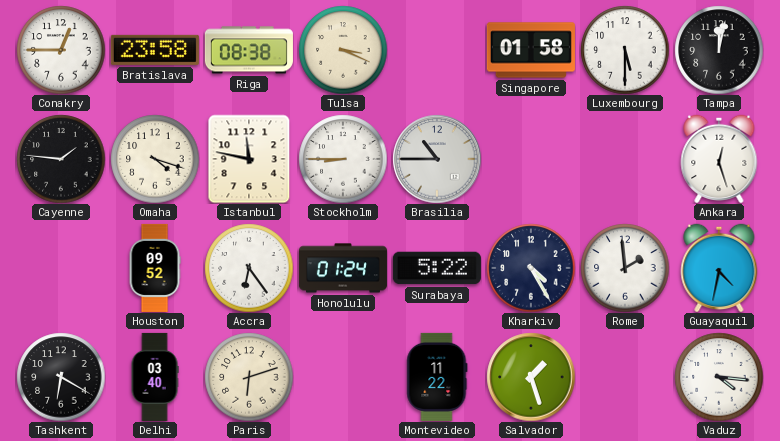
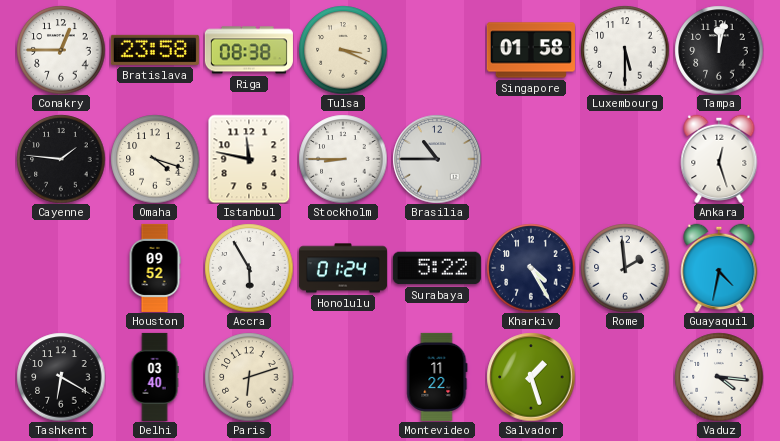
Accra: 6:24 -> 5:55 (249, 268)
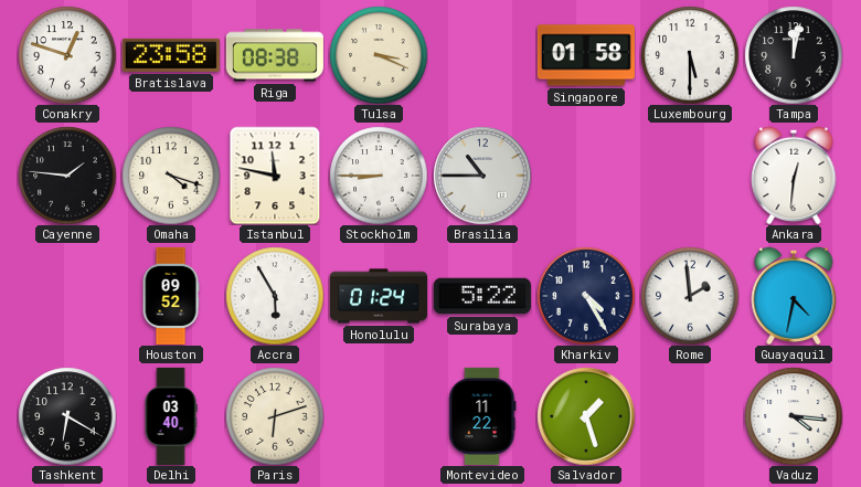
Conakry: 12:45 -> 12:48 (67, 55)
Ankara: 12:27 -> 12:31 (794, 176)
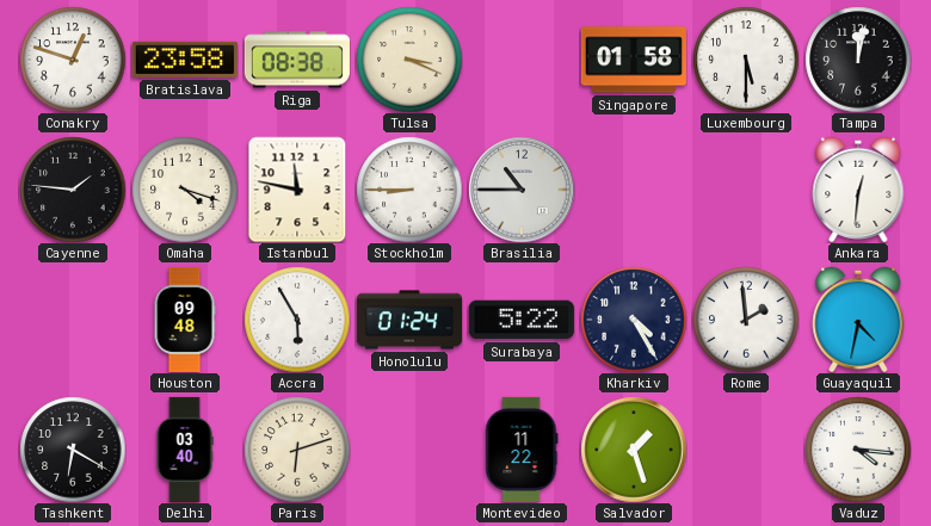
Houston: 09:52 -> 09:48 (185, 320)
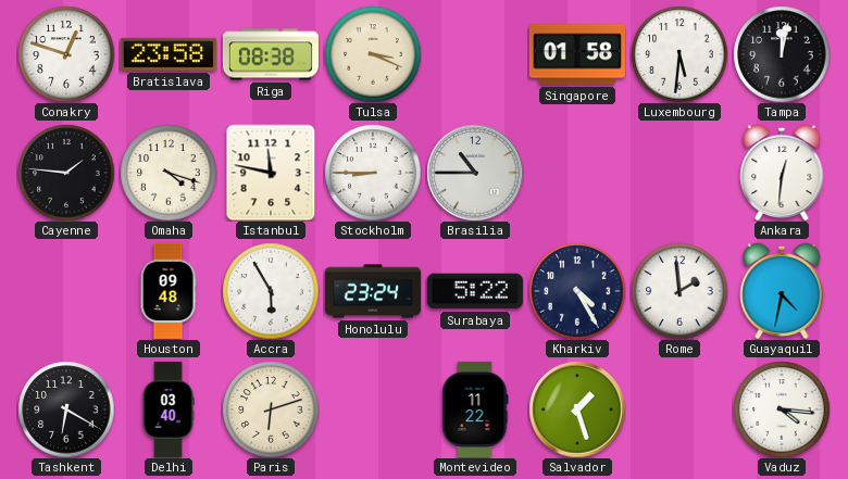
Luxembourg: 5:30 -> 5:31 (679, 54)
Honolulu: 01:24 -> 23:24 (373, 291)
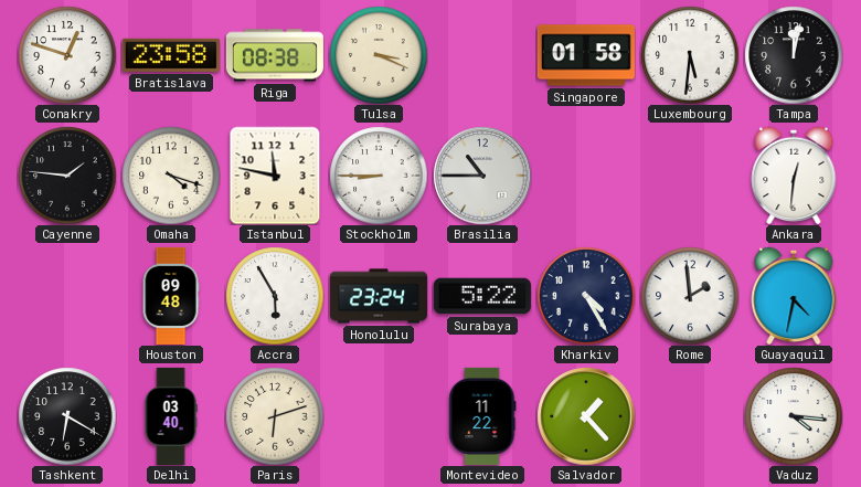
Salvador: 1:27 -> 1:23 (586, 416)
